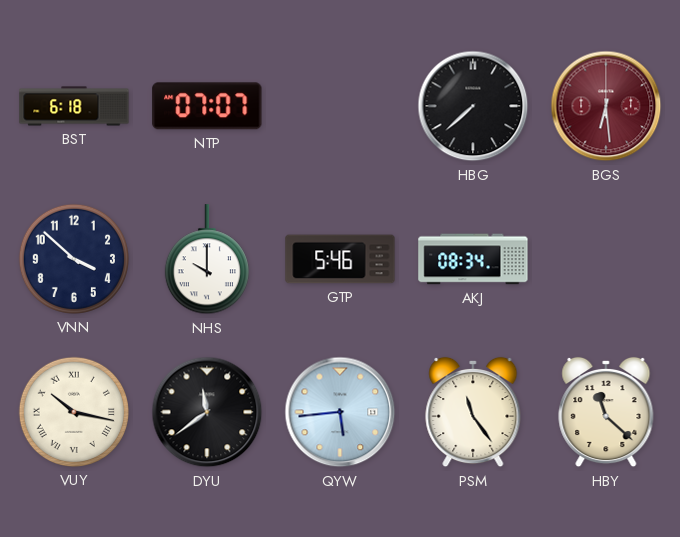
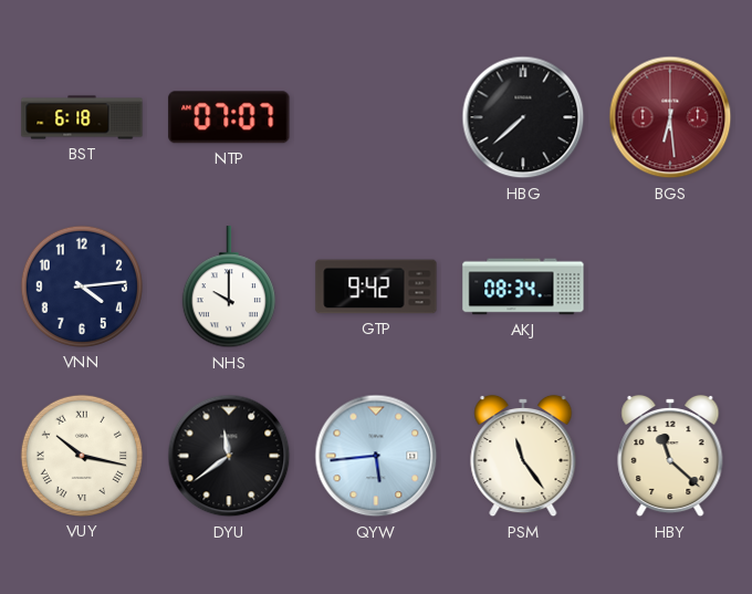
VNN: 3:52 -> 4:14 (82, 286)
GTP: 5:46 -> 9:42 (376, 286)
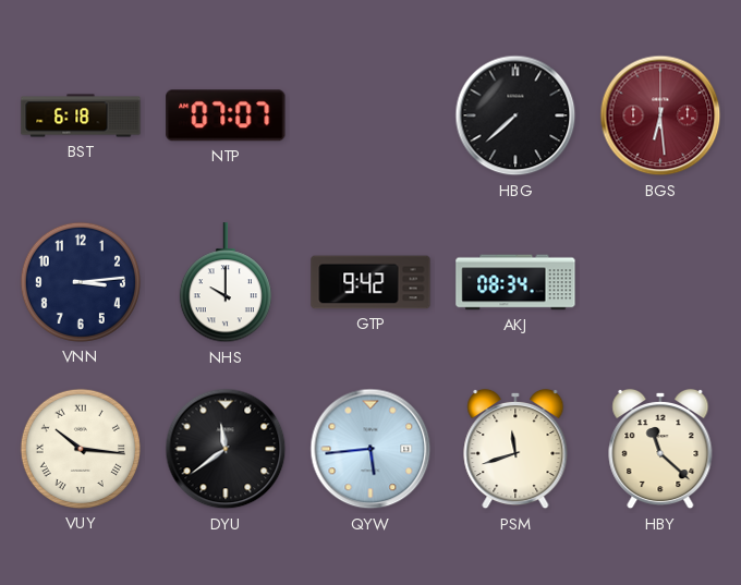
VNN: 4:14 -> 3:14 (81, 282)
VUY: 10:17 -> 10:16 (81, 449)
PSM: 11:24 -> 11:42 (515, 449)
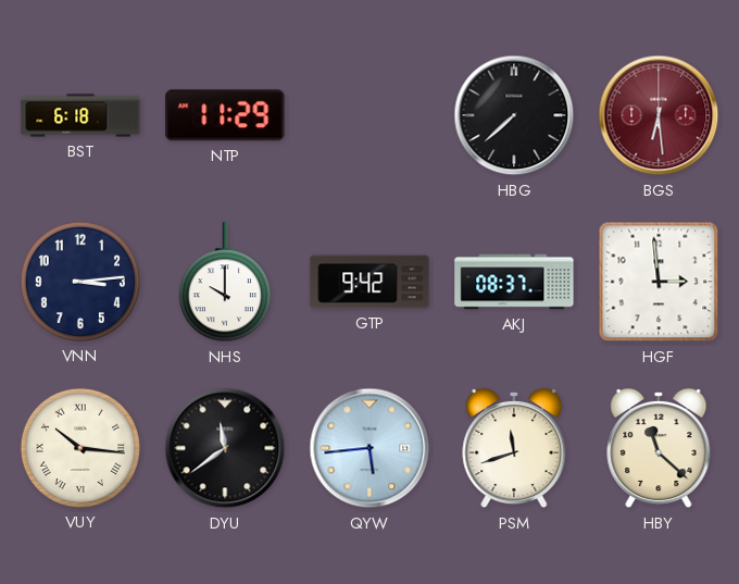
NTP: 07:07 -> 11:29 (225, 115)
AKJ: 08:34 -> 08:37 (514, 282)
HGF: none -> 2:59 (659, 282)
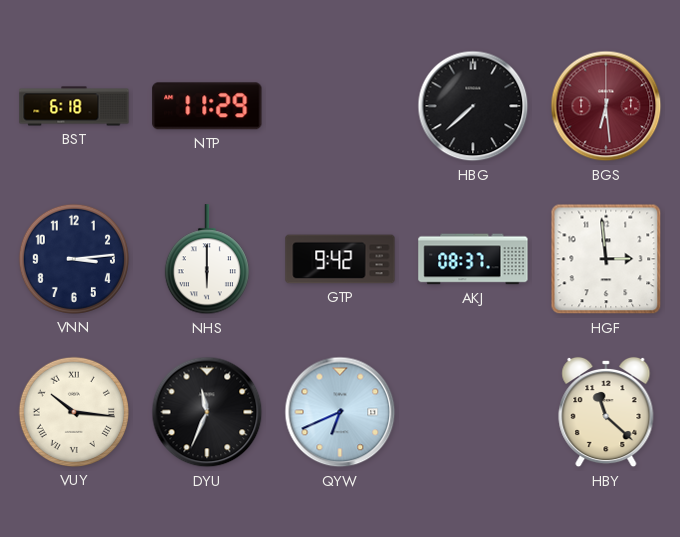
NHS: 10:00 -> 6:00 (207, 260)
DYU: 11:39 -> 11:34 (207, 412)
QYW: 5:44 -> 6:41 (340, 412)
PSM: 11:42 -> none (514, 448)
